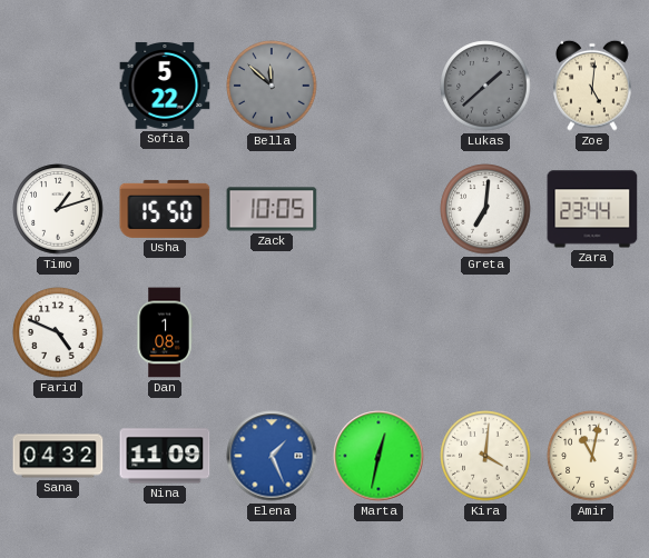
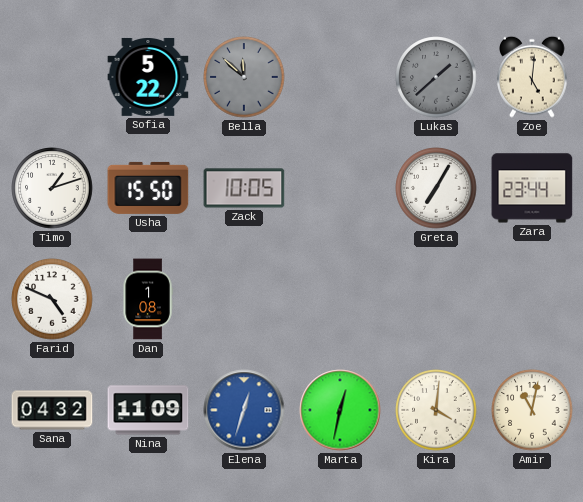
Greta: 7:01 -> 7:05 (436, 188)
Elena: 1:26 -> 12:33 (244, 410)
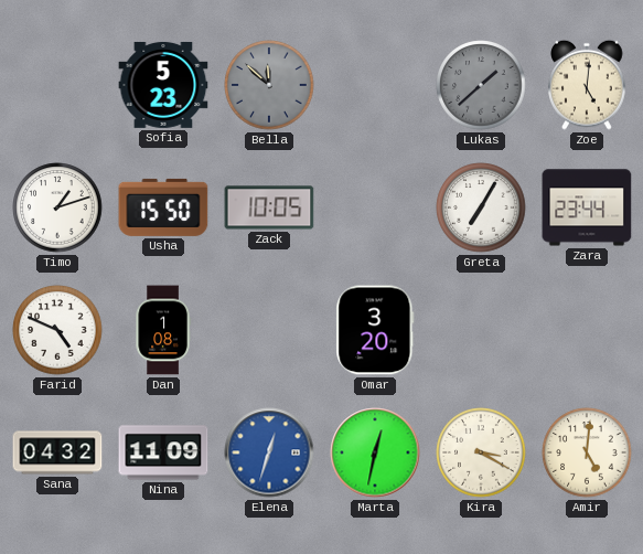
Sofia: 5:22 -> 5:23 (163, 85)
Omar: none -> 3:20 (375, 330)
Kira: 4:01 -> 3:20 (481, 452)
Amir: 11:02 -> 5:01 (587, 452)
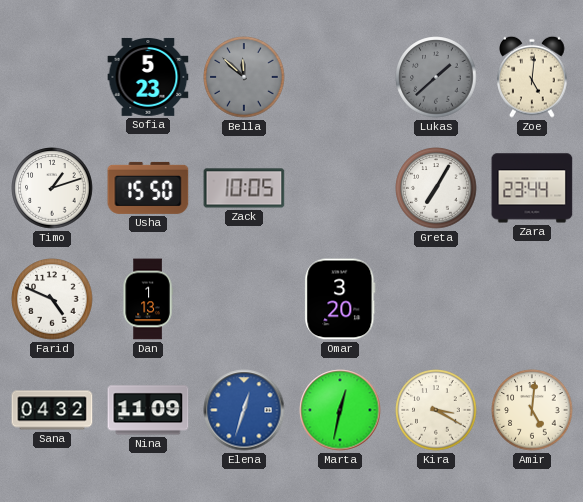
Dan: 1:08 -> 1:13 (148, 299)
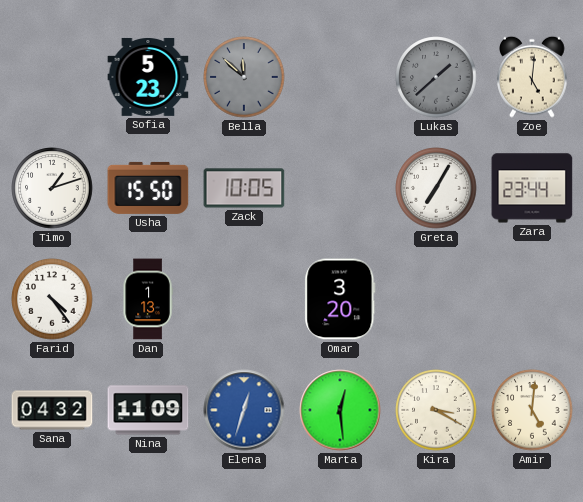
Farid: 4:49 -> 4:24 (52, 299)
Marta: 12:32 -> 12:29 (340, 410)
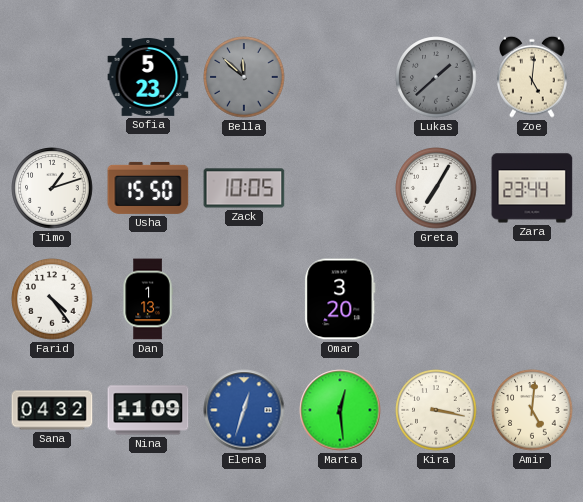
Kira: 3:20 -> 3:17 (436, 410)
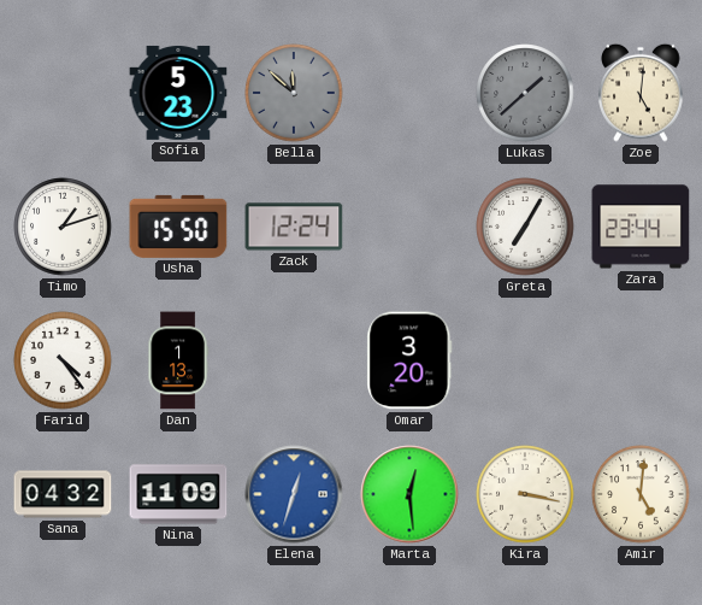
Zack: 10:05 -> 12:24 (294, 227)
